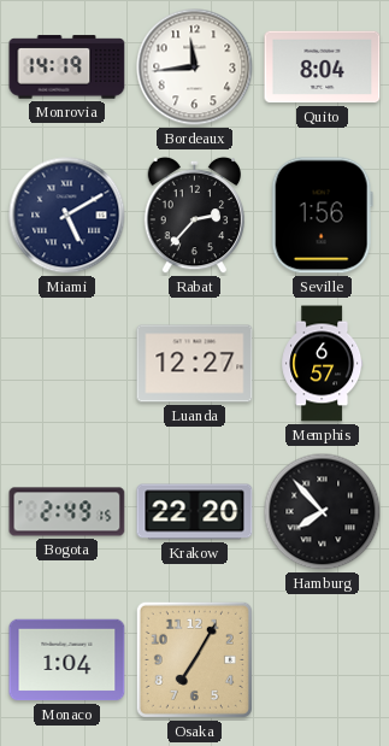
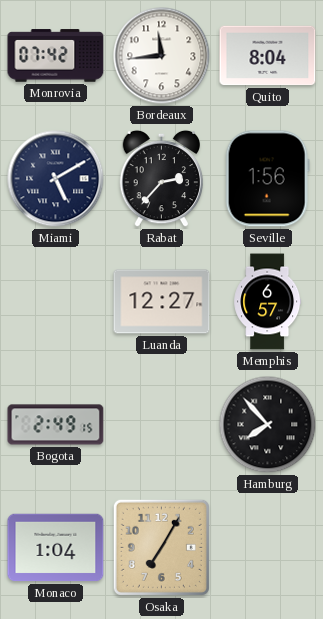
Monrovia: 14:19 -> 07:42 (56, 56)
Krakow: 22:20 -> none (195, 512)
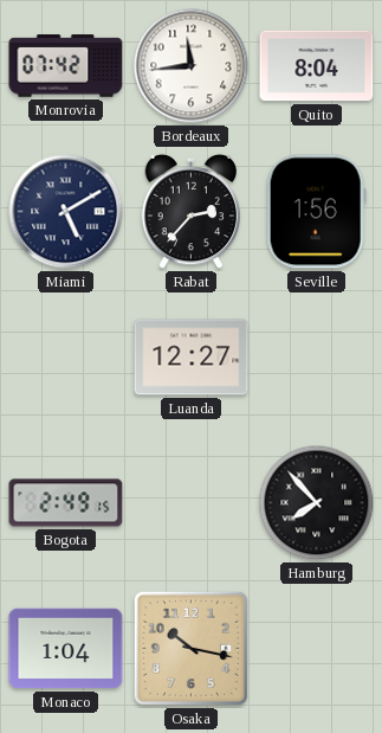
Memphis: 6:57 -> none (268, 302)
Osaka: 7:05 -> 10:17 (190, 648)
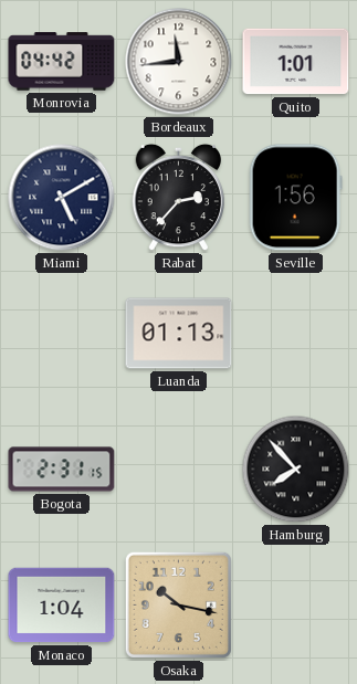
Monrovia: 07:42 -> 04:42 (62, 62)
Quito: 8:04 -> 1:01 (296, 62)
Luanda: 12:27 -> 01:13 (179, 334)
Bogota: 2:49 -> 2:31 (62, 470)
